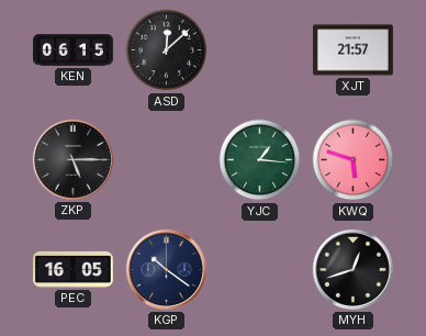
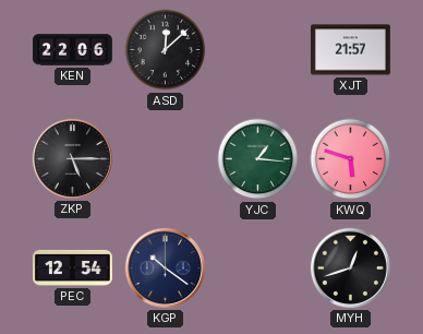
KEN: 06:15 -> 22:06 (73, 50)
PEC: 16:05 -> 12:54 (73, 267)
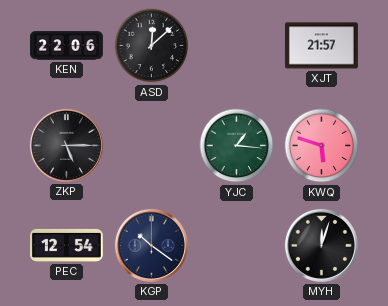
MYH: 12:42 -> 12:03 (321, 245)
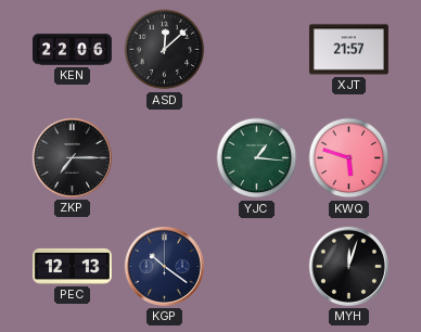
ZKP: 5:15 -> 7:15 (72, 157)
PEC: 12:54 -> 12:13 (73, 266)
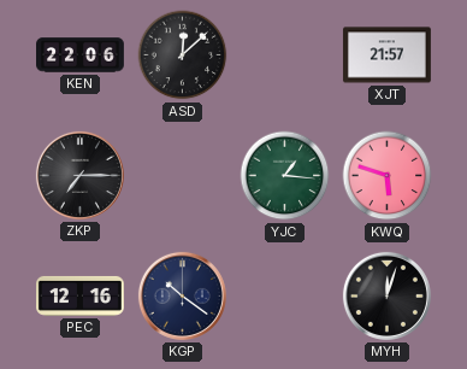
PEC: 12:13 -> 12:16 (81, 295)
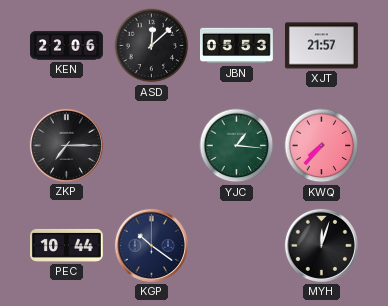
JBN: none -> 05:53 (237, 46)
KWQ: 5:48 -> 7:37 (322, 146)
PEC: 12:16 -> 10:44 (67, 245)
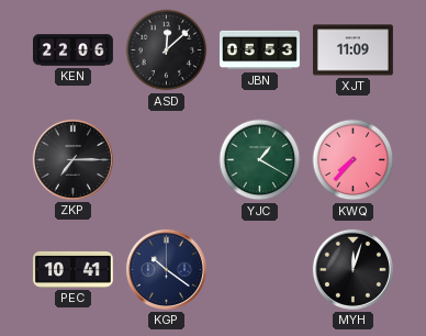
XJT: 21:57 -> 11:09 (352, 51)
YJC: 1:16 -> 1:20 (260, 160)
PEC: 10:44 -> 10:41 (74, 269)
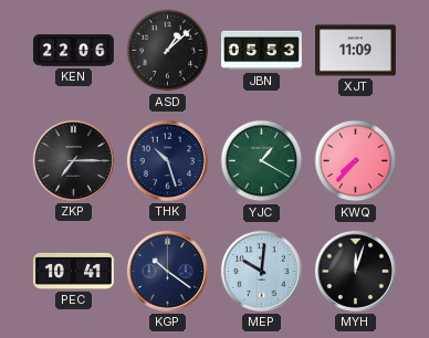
ASD: 12:08 -> 1:08 (168, 51)
THK: none -> 10:27 (167, 160)
MEP: none -> 10:01 (261, 271)
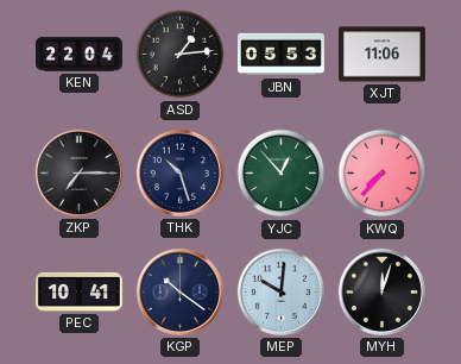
KEN: 22:06 -> 22:04 (80, 55)
ASD: 1:08 -> 1:14 (181, 55)
XJT: 11:09 -> 11:06 (381, 55)
YJC: 1:20 -> 12:53 (282, 174)
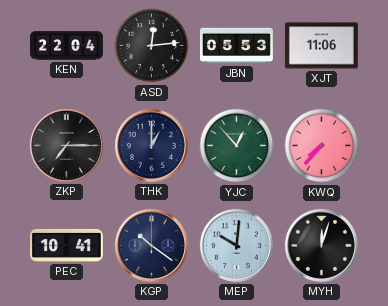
ASD: 1:14 -> 12:14 (152, 46)
THK: 10:27 -> 1:00 (151, 145)
